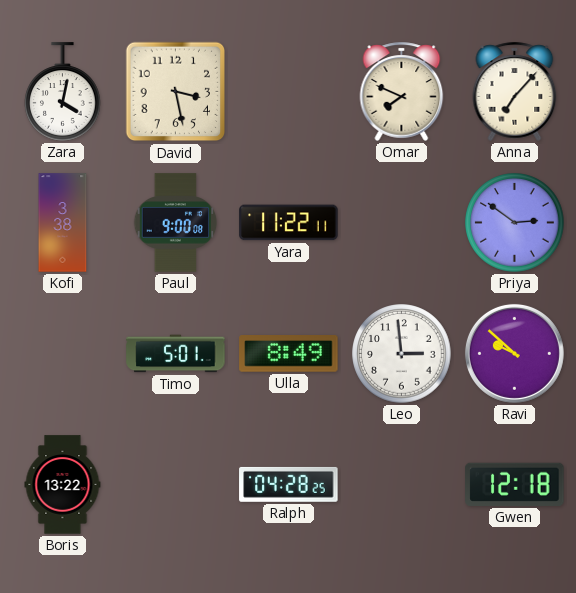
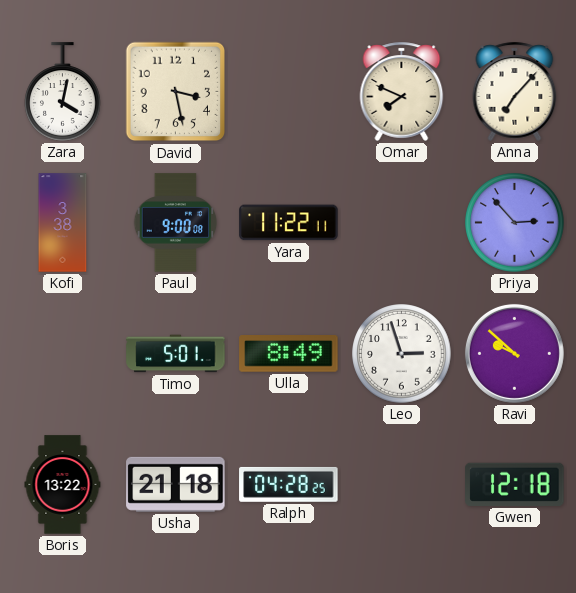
Priya: 2:51 -> 2:53 (515, 223)
Leo: 2:59 -> 2:57 (402, 354)
Usha: none -> 21:18 (176, 484)
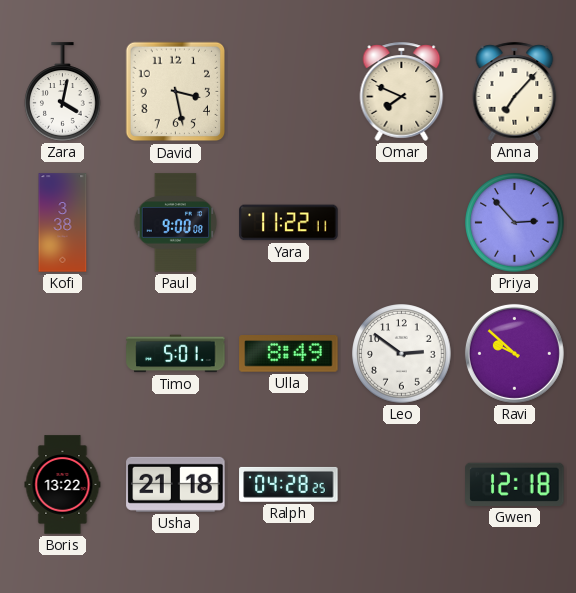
Leo: 2:57 -> 2:51 (402, 354)
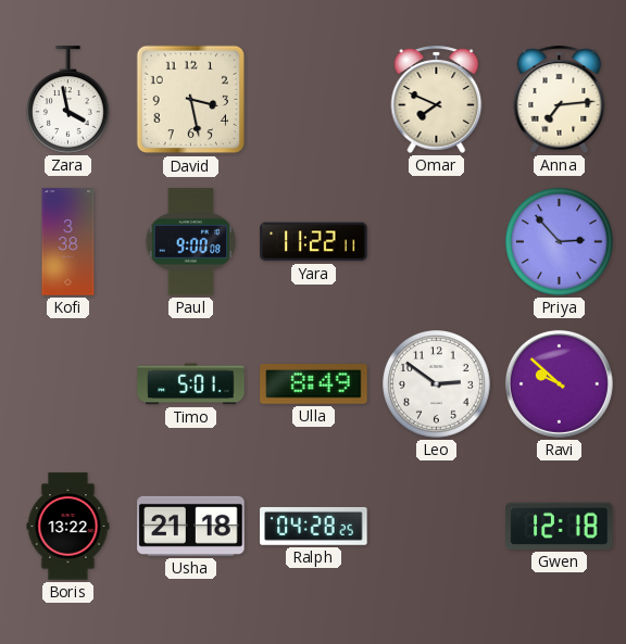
Zara: 4:02 -> 3:58 (68, 100)
Anna: 7:07 -> 7:14 (560, 99)
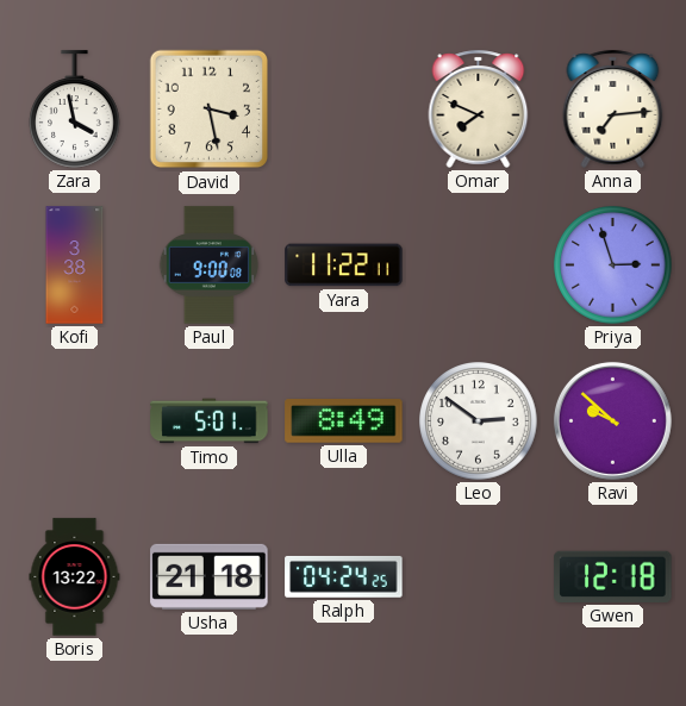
Priya: 2:53 -> 2:57 (613, 265)
Ralph: 04:28 -> 04:24 (344, 576)
